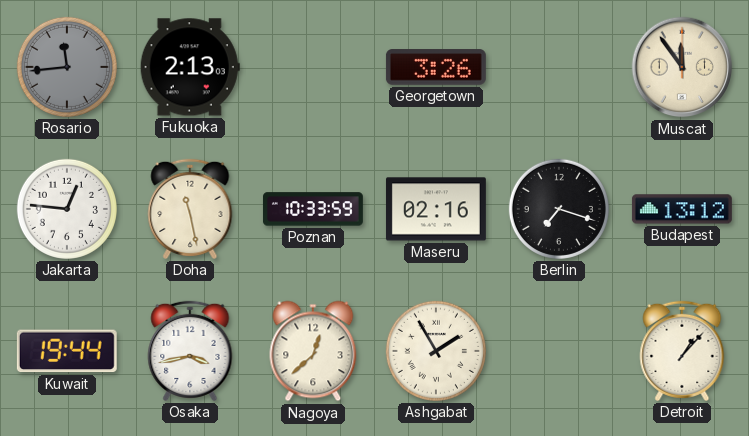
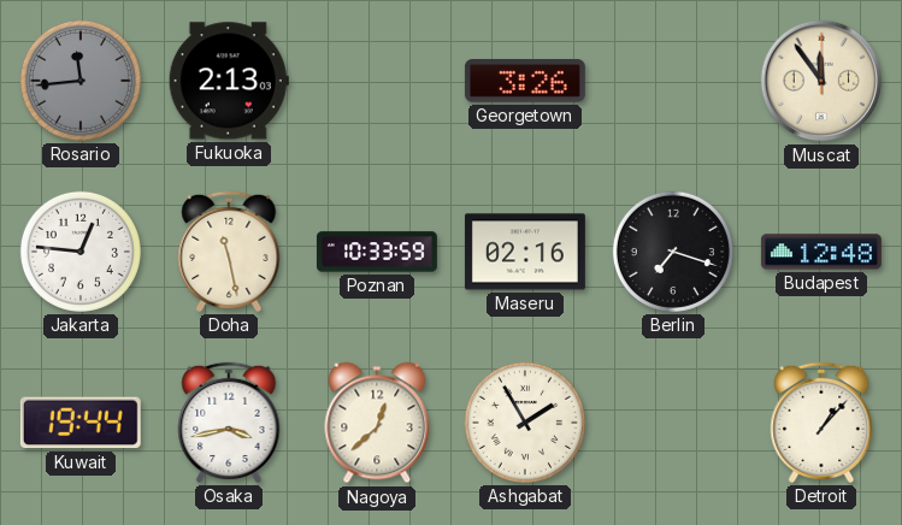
Budapest: 13:12 -> 12:48 (821, 252)
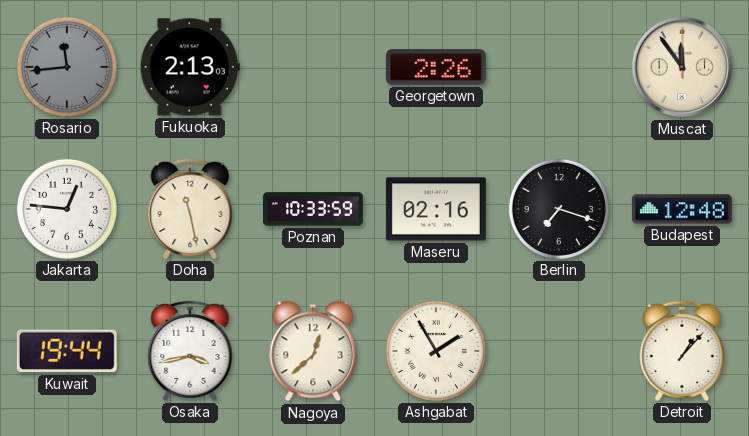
Georgetown: 3:26 -> 2:26 (436, 67)
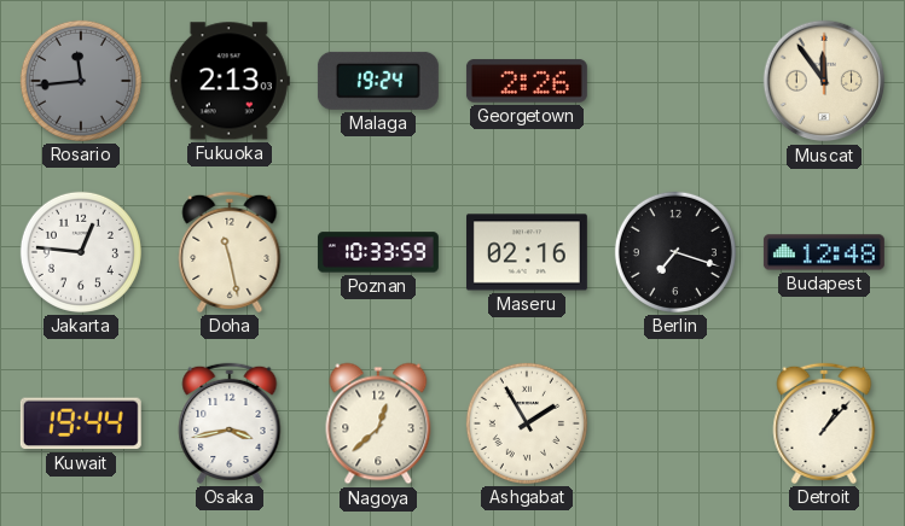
Malaga: none -> 19:24 (378, 81)
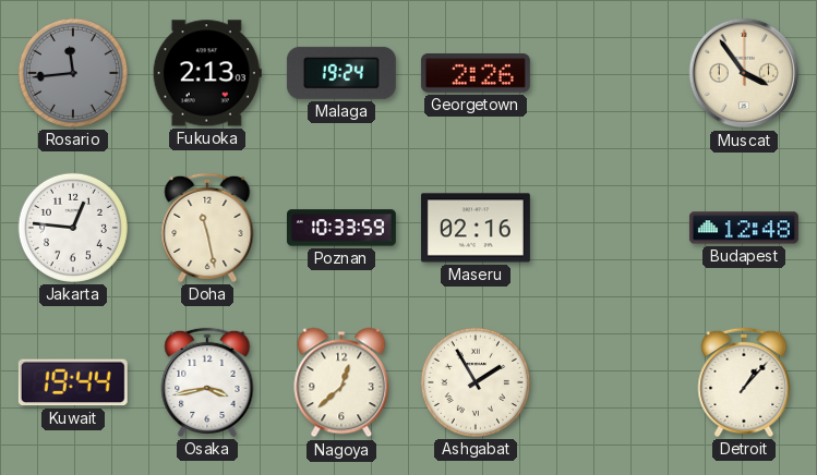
Muscat: 11:54 -> 3:54 (744, 73)
Berlin: 7:18 -> none (675, 252)
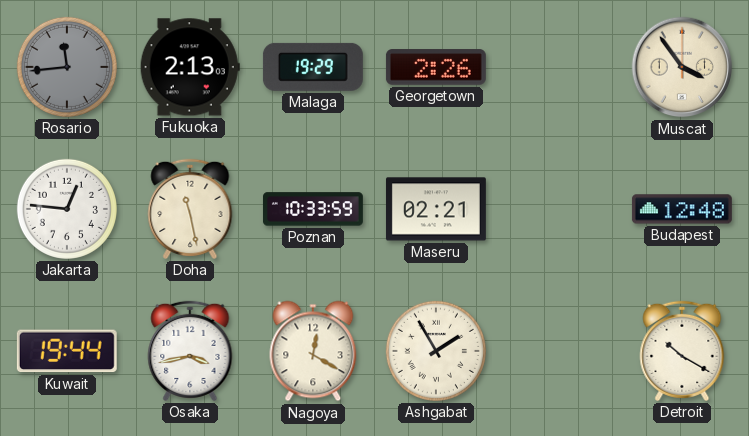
Malaga: 19:24 -> 19:29 (313, 67)
Maseru: 02:16 -> 02:21 (436, 209)
Nagoya: 12:38 -> 12:20 (313, 351)
Detroit: 1:07 -> 10:20 (682, 351)
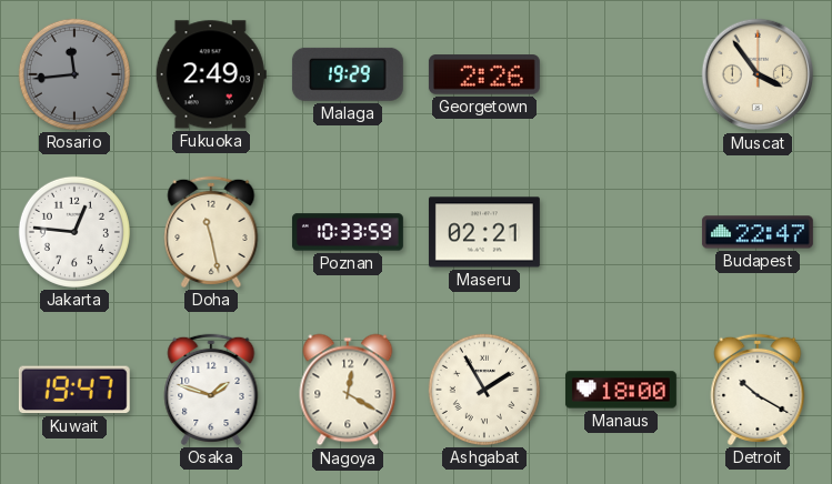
Fukuoka: 2:13 -> 2:49 (211, 74)
Budapest: 12:48 -> 22:47 (758, 232)
Kuwait: 19:44 -> 19:47 (74, 390)
Osaka: 3:43 -> 1:48 (211, 390)
Manaus: none -> 18:00 (621, 390)
